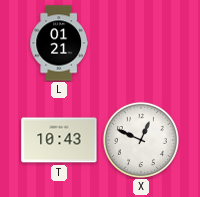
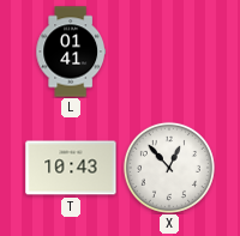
L: 01:21 -> 01:41 (70, 52)
X: 12:49 -> 12:53 (169, 168)
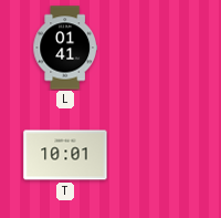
T: 10:43 -> 10:01 (65, 155)
X: 12:53 -> none (169, 168)
